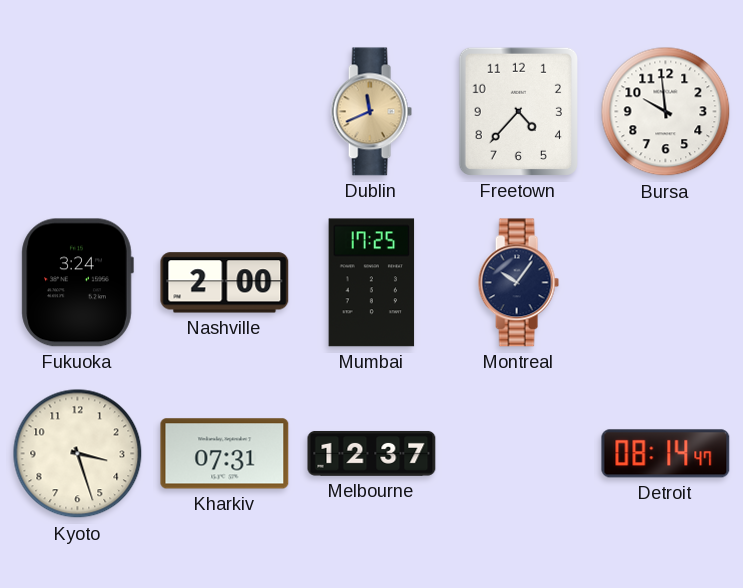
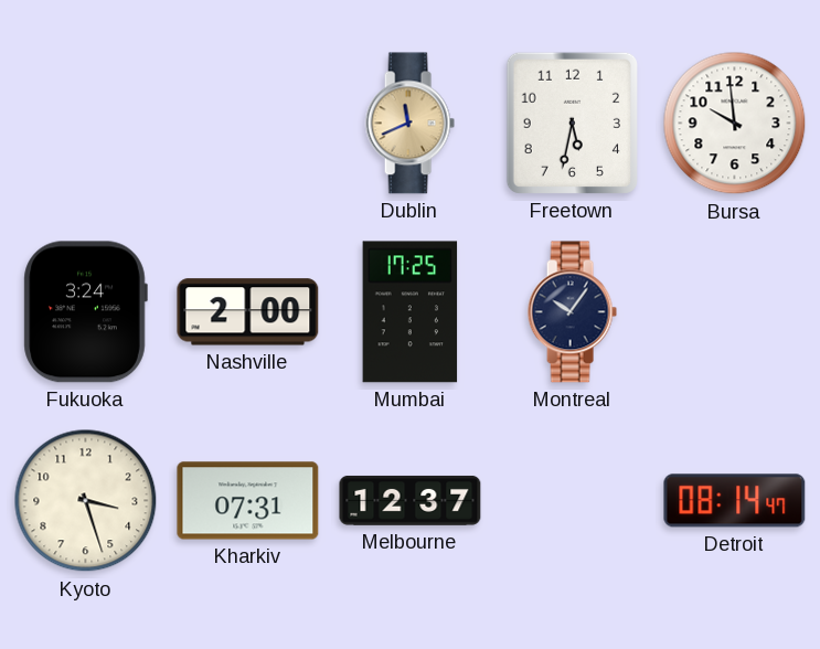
Freetown: 4:37 -> 5:32 (572, 123)
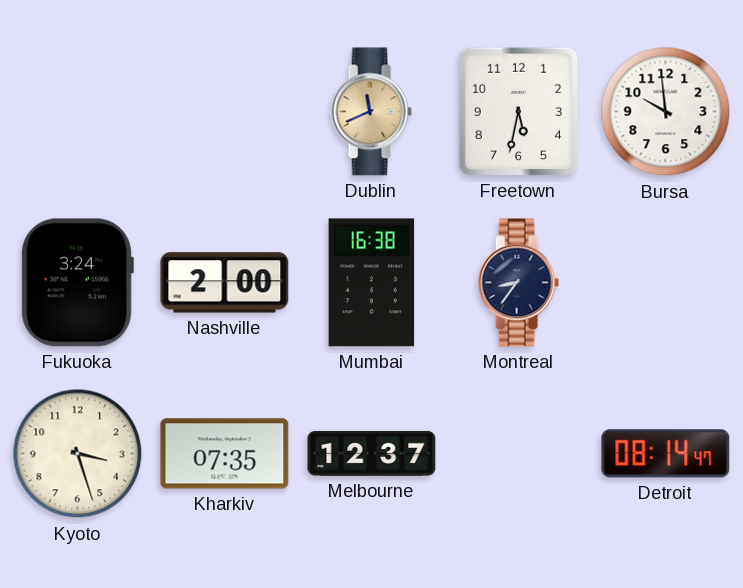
Mumbai: 17:25 -> 16:38 (372, 283)
Montreal: 10:06 -> 8:36 (518, 283)
Kharkiv: 07:31 -> 07:35 (225, 454)
